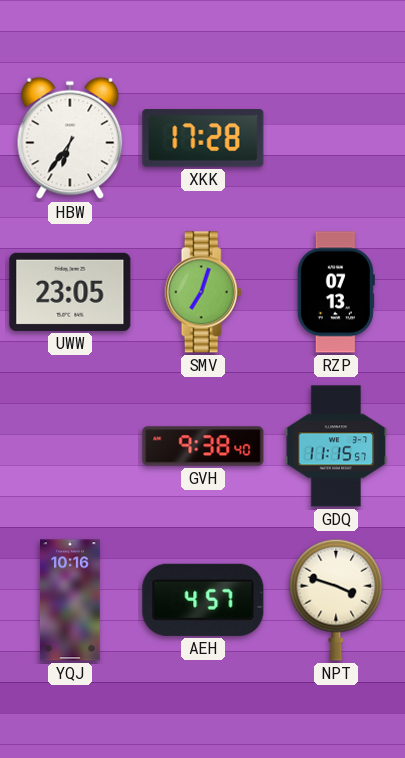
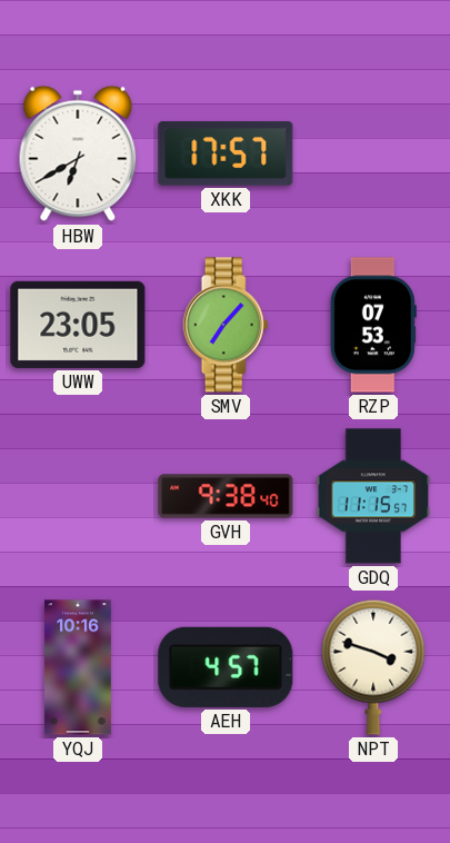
HBW: 6:36 -> 6:40 (78, 153)
XKK: 17:28 -> 17:57 (226, 153)
SMV: 7:03 -> 7:07 (226, 325)
RZP: 07:13 -> 07:53 (373, 325)
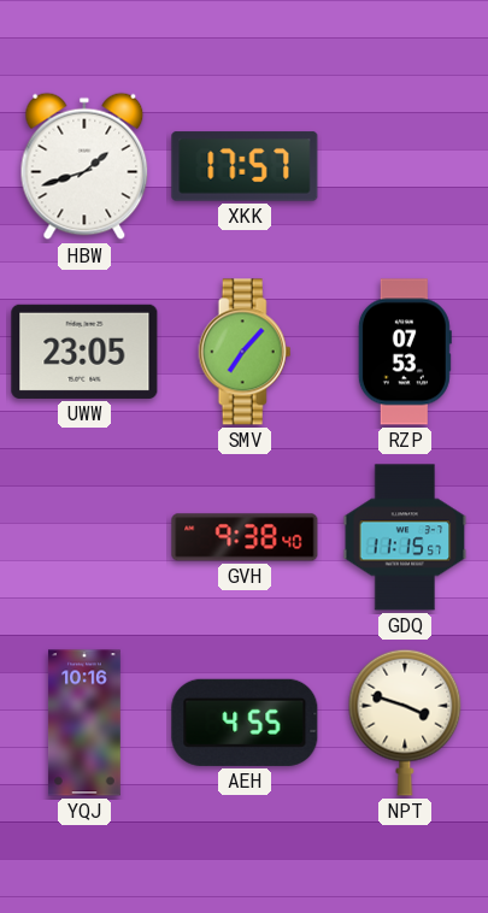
HBW: 6:40 -> 1:42 (84, 166)
AEH: 4:57 -> 4:55 (245, 723)
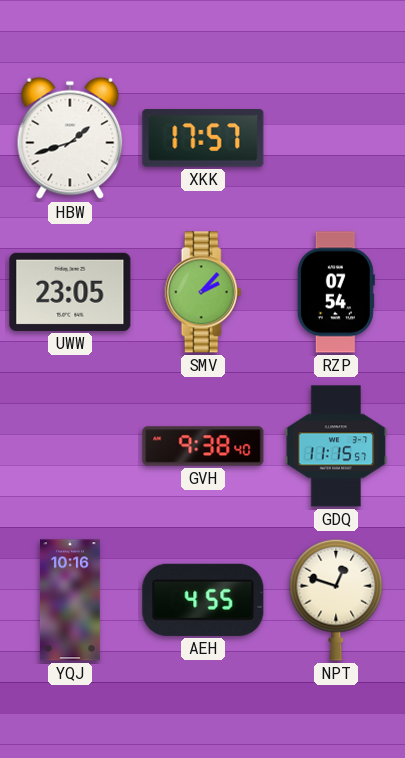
SMV: 7:07 -> 2:07 (203, 292)
RZP: 07:53 -> 07:54 (336, 292)
NPT: 3:48 -> 12:48 (336, 600)
